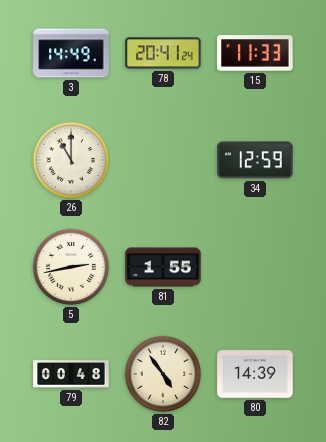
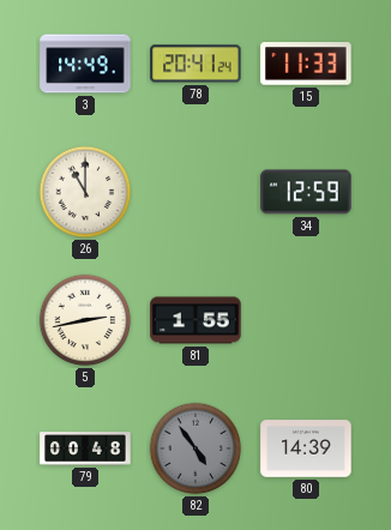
82 dial: cream -> grey (195, 448)
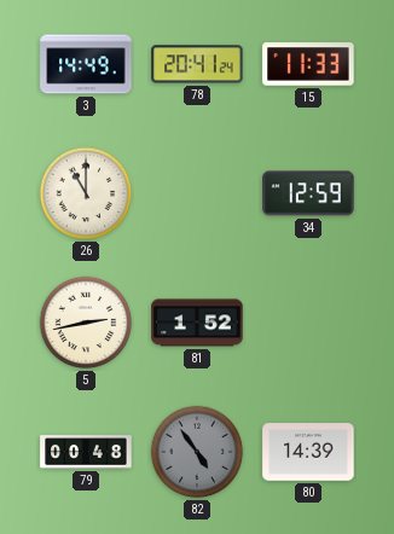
81: 1:55 -> 1:52 (197, 323)
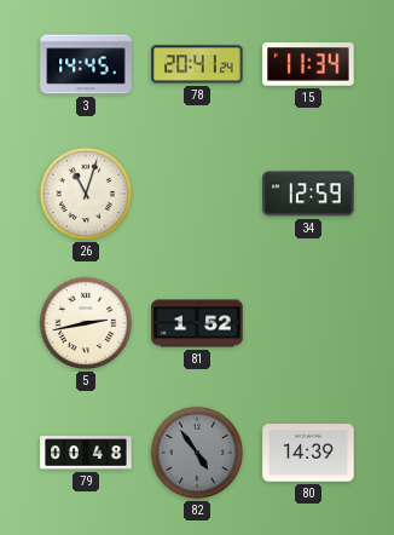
3: 14:49 -> 14:45 (86, 64)
15: 11:33 -> 11:34 (308, 64)
26: 11:00 -> 11:03 (86, 194)
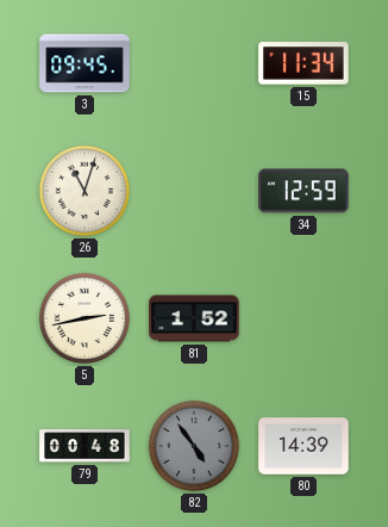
3: 14:45 -> 09:45 (85, 63)
78: 20:41 -> none (197, 64)
